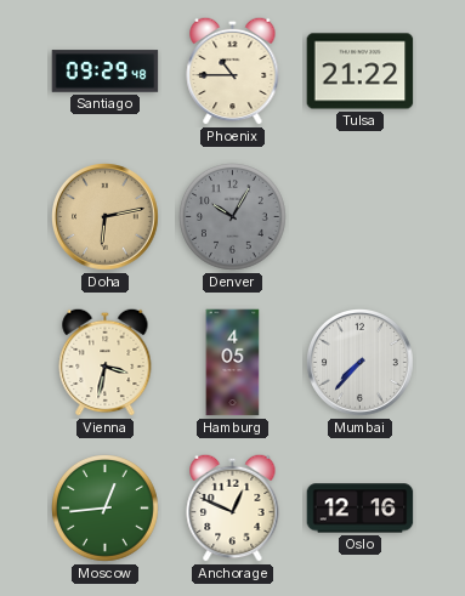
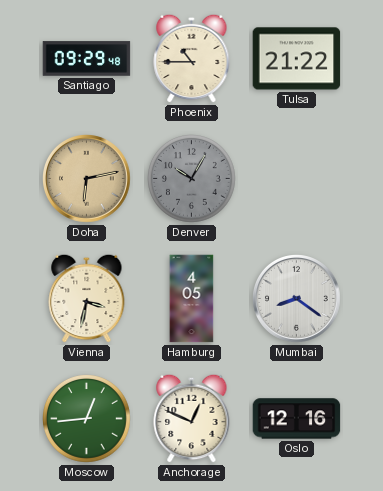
Mumbai: 7:37 -> 8:21 (297, 299)
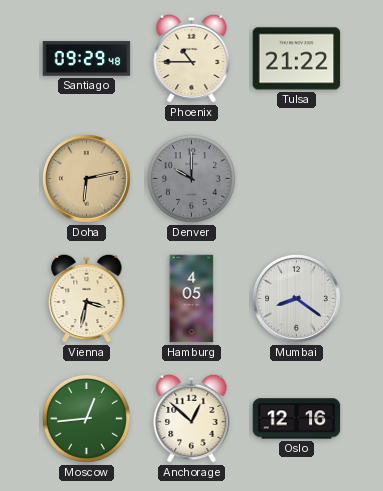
Denver: 10:05 -> 10:00 (192, 179)
Anchorage: 12:49 -> 12:52 (192, 418)
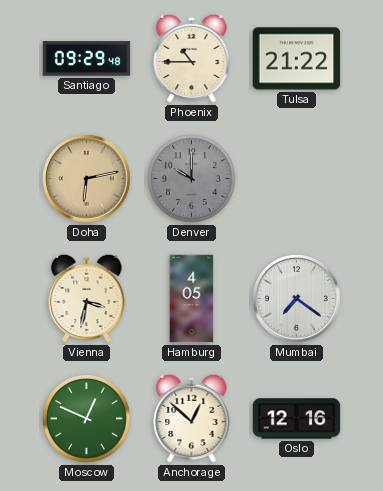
Mumbai: 8:21 -> 7:21 (297, 299)
Moscow: 12:44 -> 12:49 (87, 419)
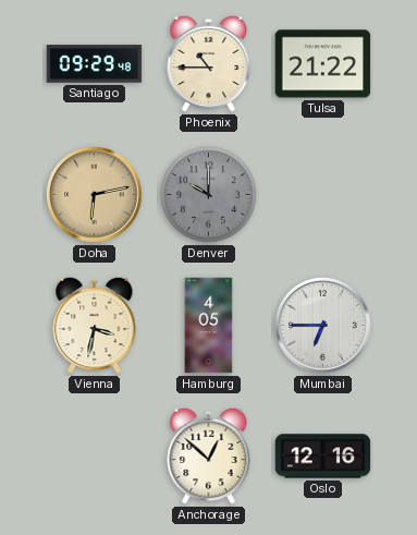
Mumbai: 7:21 -> 6:45 (323, 326)
Moscow: 12:49 -> none (87, 419)
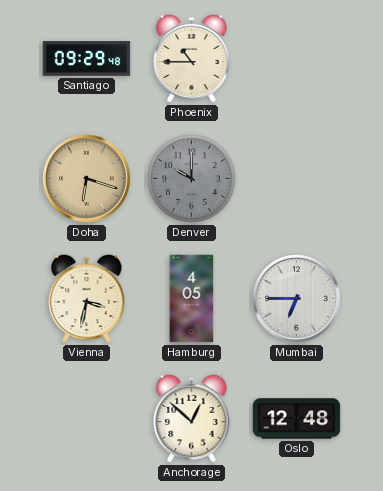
Tulsa: 21:22 -> none (323, 64)
Doha: 6:13 -> 6:18 (87, 179)
Oslo: 12:16 -> 12:48 (297, 419)
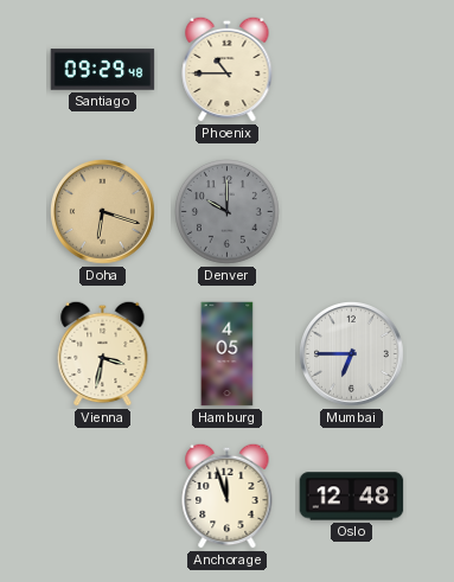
Anchorage: 12:52 -> 11:57 (228, 495)
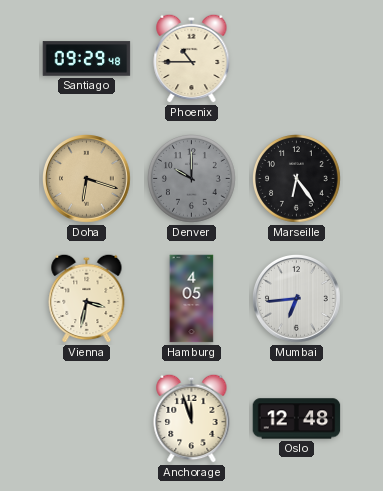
Marseille: none -> 6:24 (297, 179)
Mumbai: 6:45 -> 6:44 (297, 299)
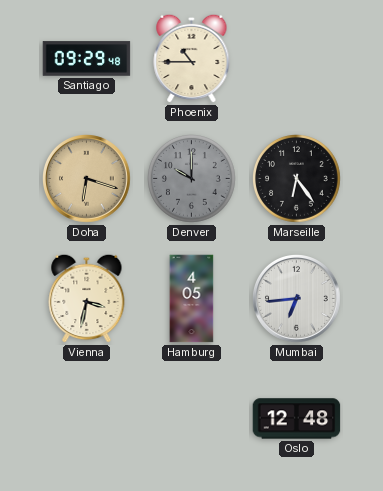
Anchorage: 11:57 -> none (192, 418)
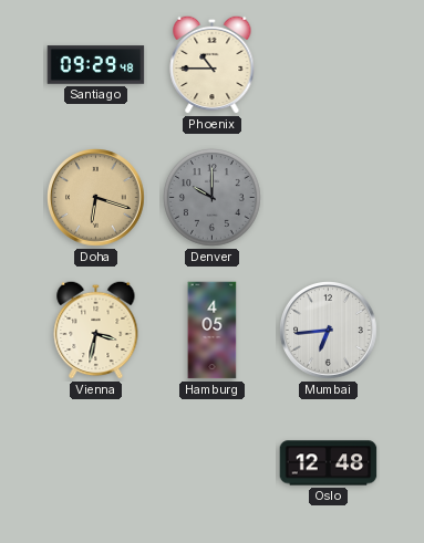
Marseille: 6:24 -> none (297, 179)
